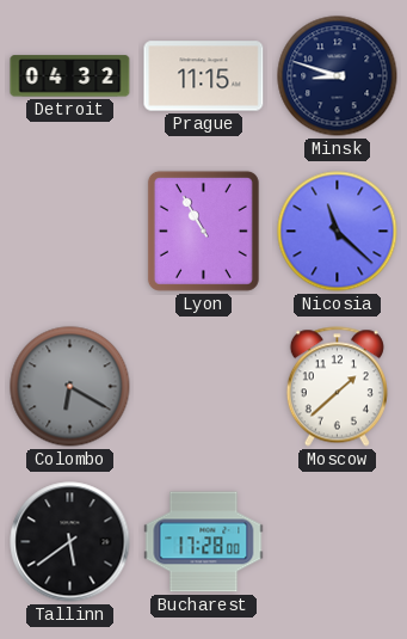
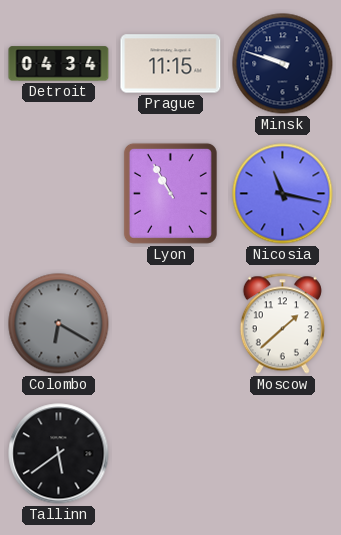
Detroit: 04:32 -> 04:34 (59, 64)
Minsk: 8:48 -> 9:48 (283, 64)
Nicosia: 11:22 -> 11:17 (283, 194)
Bucharest: 17:28 -> none (204, 542)
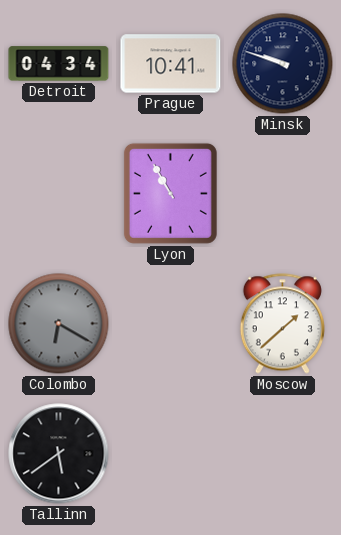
Prague: 11:15 -> 10:41 (171, 64)
Nicosia: 11:17 -> none (283, 194)
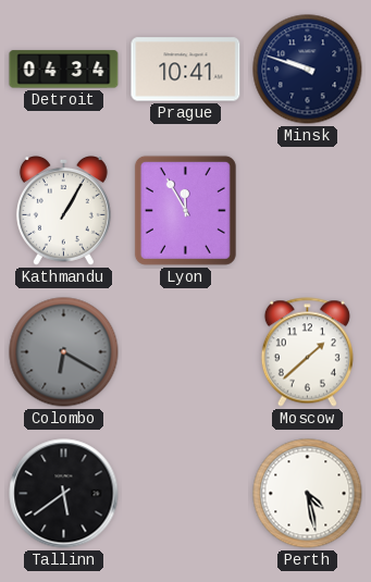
Kathmandu: none -> 1:05 (63, 211)
Lyon: 10:55 -> 11:55 (185, 210)
Perth: none -> 4:28 (308, 494)
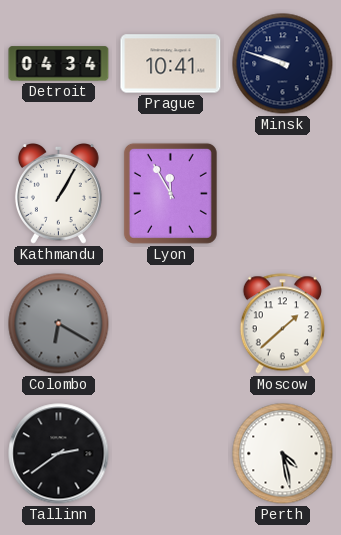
Tallinn: 5:39 -> 2:39 (59, 454)
